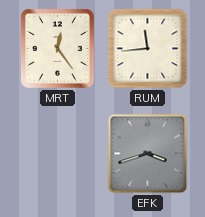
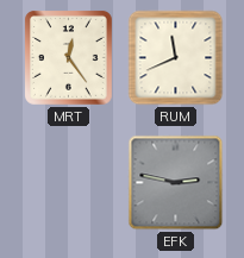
RUM: 11:44 -> 11:41 (176, 58)
EFK: 3:42 -> 2:47 (176, 183)
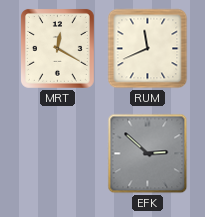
MRT: 12:24 -> 12:20 (57, 48)
EFK: 2:47 -> 2:52 (148, 154)
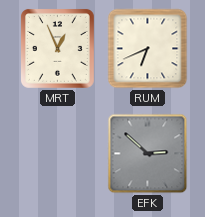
MRT: 12:20 -> 12:56 (57, 48)
RUM: 11:41 -> 6:41 (148, 49)
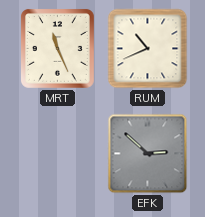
MRT: 12:56 -> 11:26 (57, 48)
RUM: 6:41 -> 10:41 (148, 49)
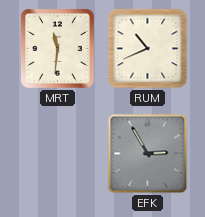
MRT: 11:26 -> 11:31 (57, 48)
EFK: 2:52 -> 2:55 (148, 154)
